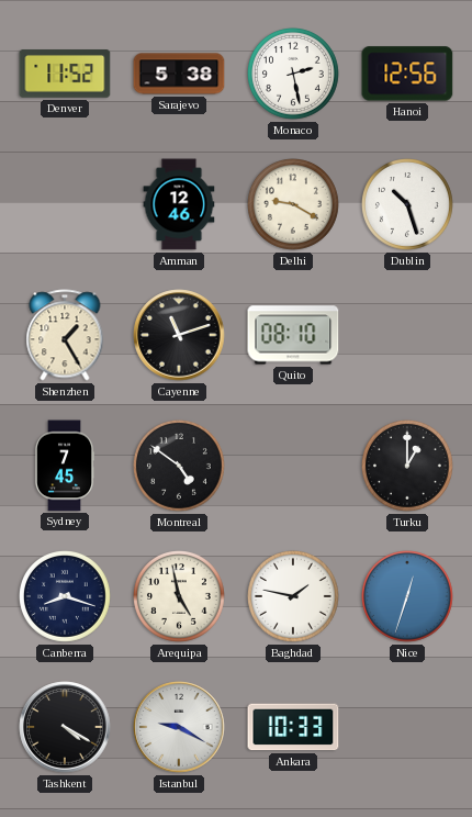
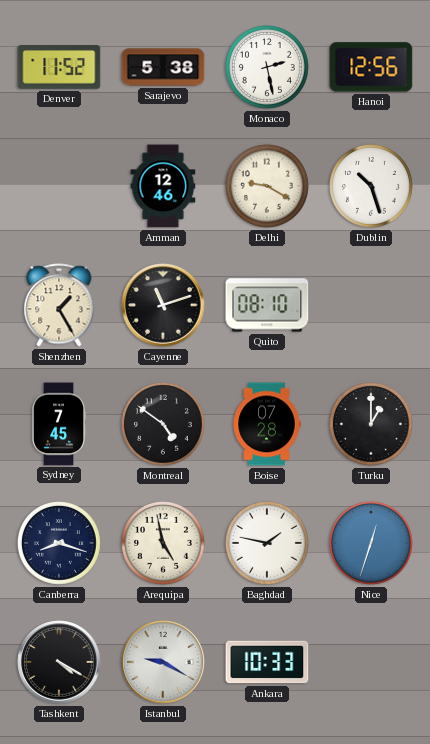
Boise: none -> 07:28 (267, 424)
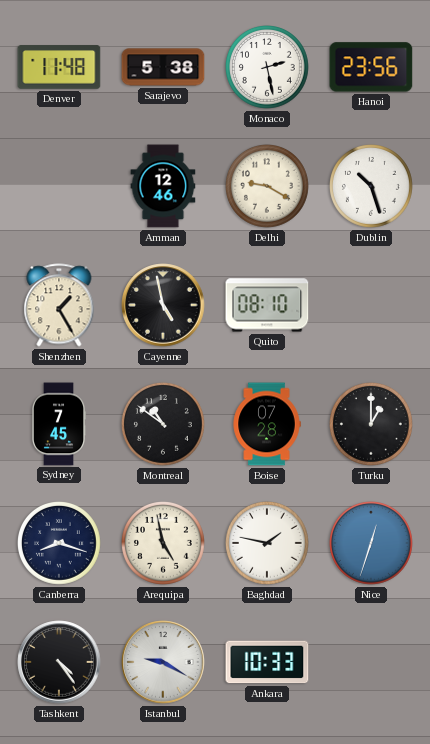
Denver: 11:52 -> 11:48 (59, 67)
Hanoi: 12:56 -> 23:56 (371, 67)
Cayenne: 11:12 -> 4:58 (163, 305)
Montreal: 4:51 -> 10:51 (164, 425)
Tashkent: 4:20 -> 4:24 (59, 662)
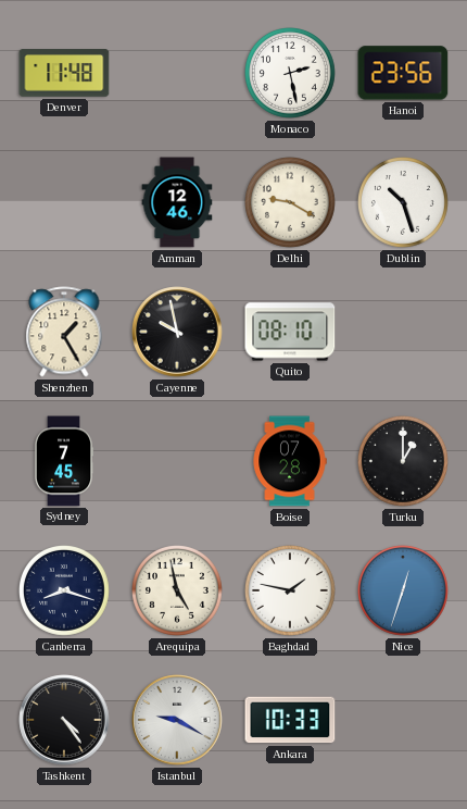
Sarajevo: 5:38 -> none (163, 67)
Cayenne: 4:58 -> 9:58 (177, 332)
Montreal: 10:51 -> none (164, 425)
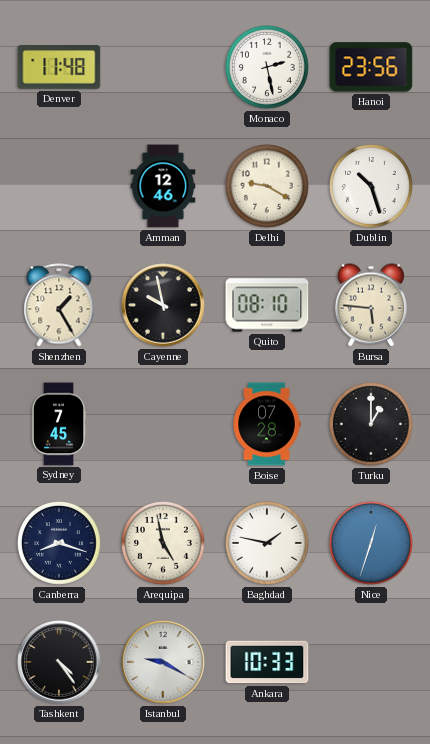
Bursa: none -> 5:46 (370, 305)
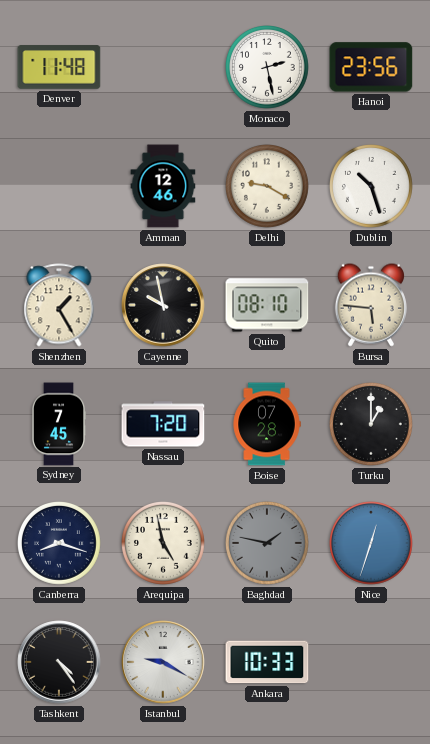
Nassau: none -> 7:20 (163, 424)
Baghdad dial: white -> grey (268, 544)
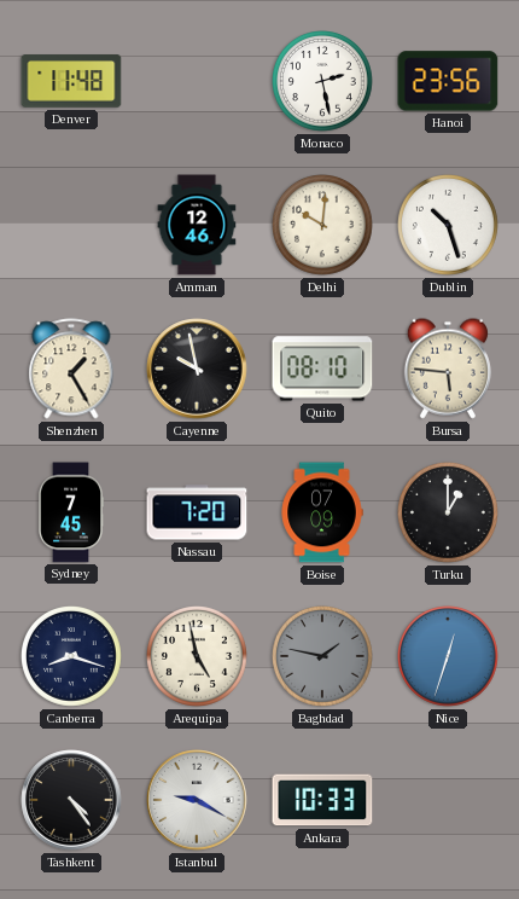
Delhi: 9:20 -> 10:01 (323, 226)
Boise: 07:28 -> 07:09 (322, 512)
